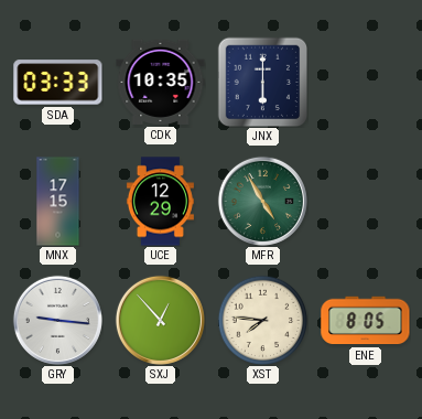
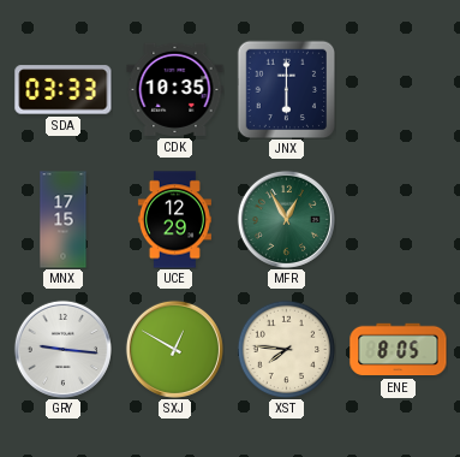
MFR: 4:55 -> 12:55 (286, 219)
SXJ: 12:53 -> 12:50 (174, 349)
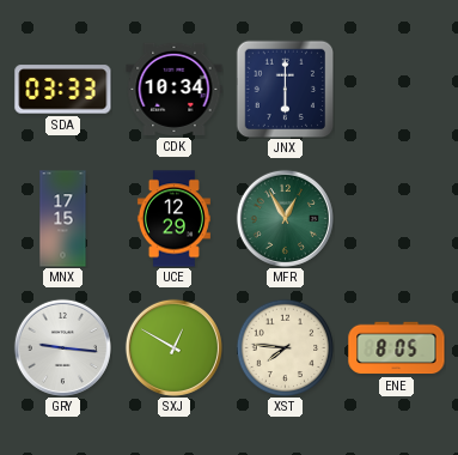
CDK: 10:35 -> 10:34 (175, 89)
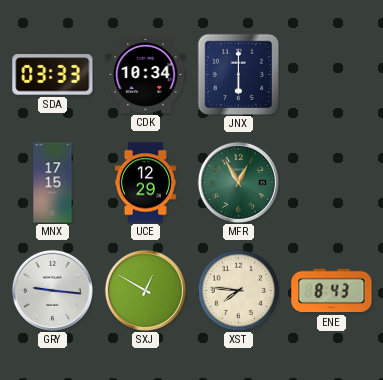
ENE: 8:05 -> 8:43 (332, 291)
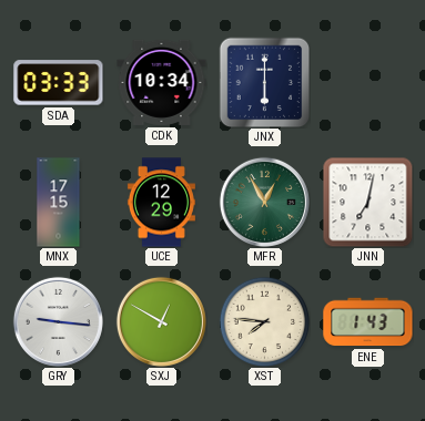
JNN: none -> 7:02 (367, 202)
ENE: 8:43 -> 1:43 (368, 322)
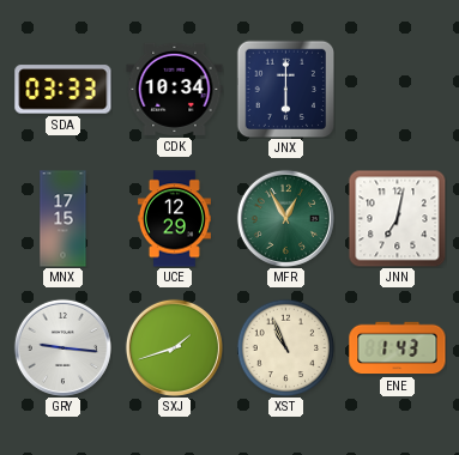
SXJ: 12:50 -> 1:42 (174, 347)
XST: 7:46 -> 10:56 (285, 347)
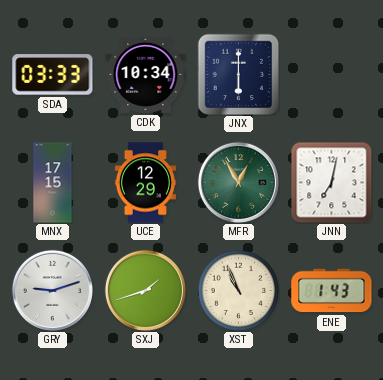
GRY: 9:16 -> 9:12 (52, 290)
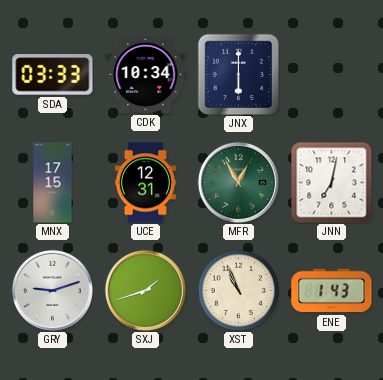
UCE: 12:29 -> 12:31 (145, 183)
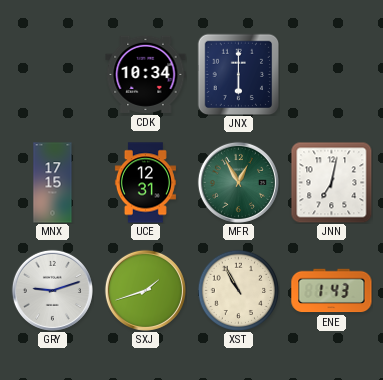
SDA: 03:33 -> none (53, 75)
XST: 10:56 -> 10:55 (238, 290)
